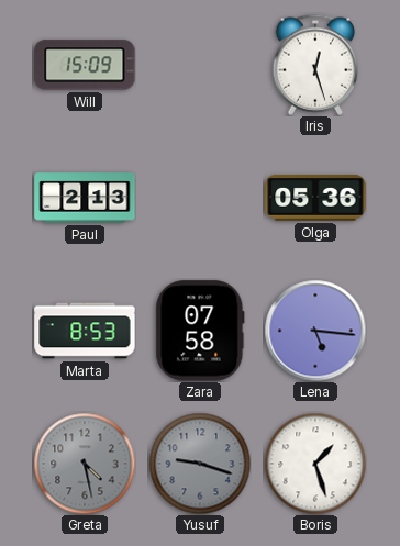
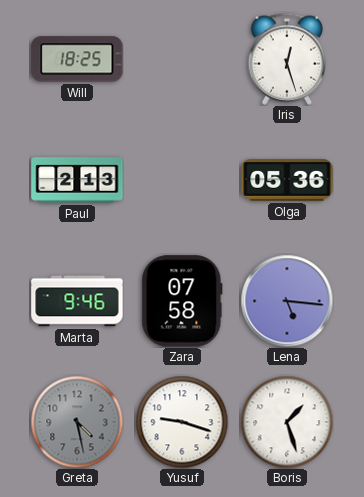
Will: 15:09 -> 18:25 (77, 59)
Marta: 8:53 -> 9:46 (77, 301)
Yusuf dial: grey -> white (182, 422)
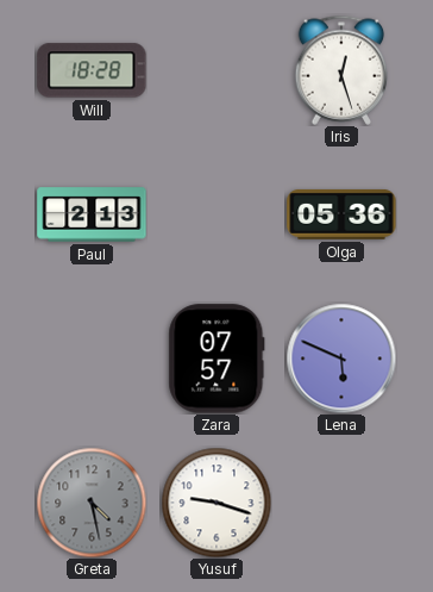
Will: 18:25 -> 18:28 (92, 70)
Marta: 9:46 -> none (77, 301)
Zara: 07:58 -> 07:57 (216, 359)
Lena: 5:16 -> 5:49 (341, 359)
Boris: 1:27 -> none (287, 422)
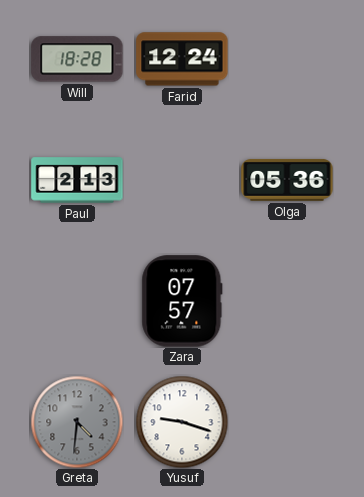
Farid: none -> 12:24 (182, 59)
Iris: 12:27 -> none (341, 70)
Lena: 5:49 -> none (341, 359)
Greta: 4:28 -> 4:31 (77, 422)
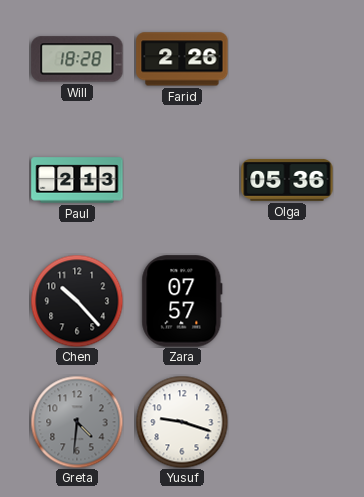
Farid: 12:24 -> 2:26 (182, 59)
Chen: none -> 10:23 (77, 301)
